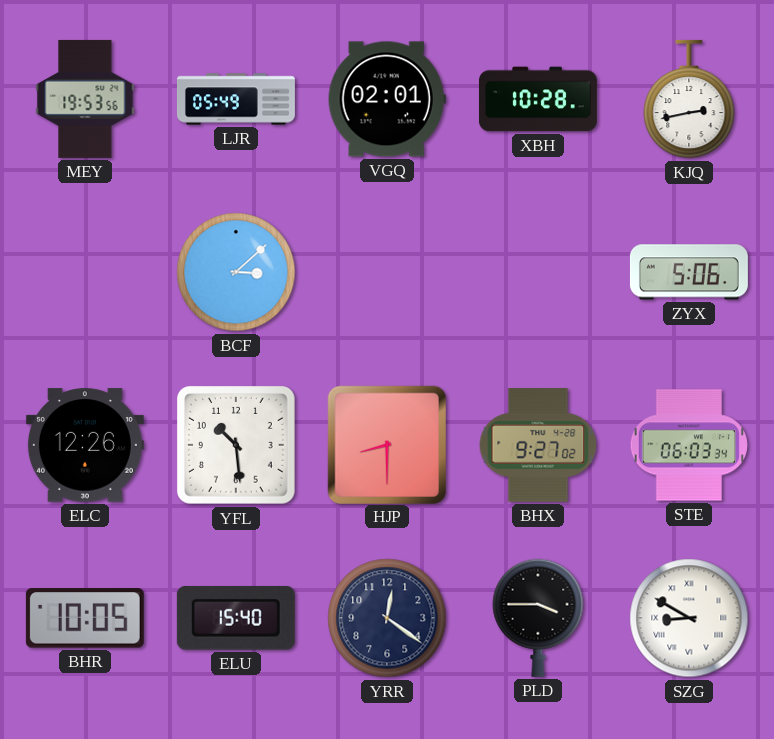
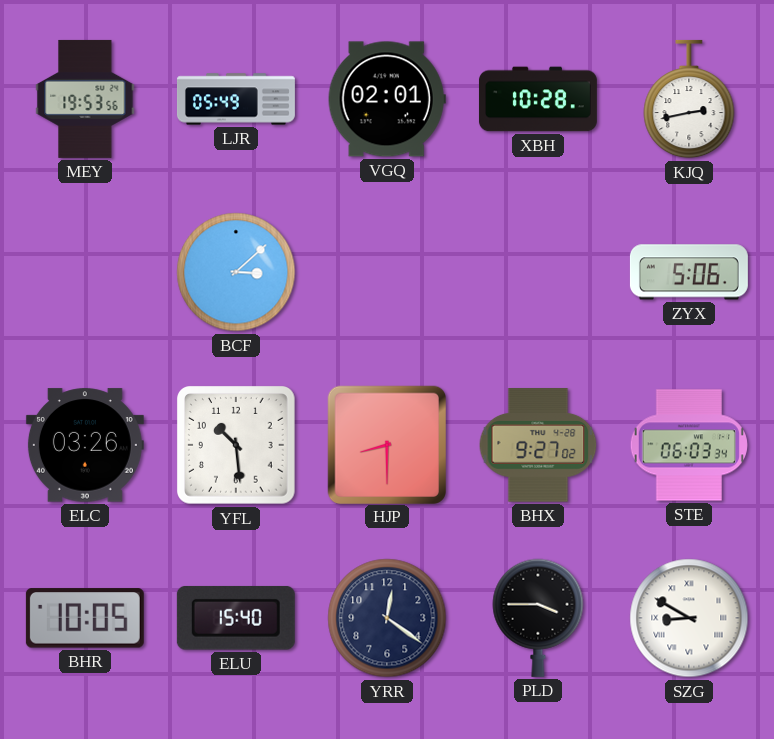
ELC: 12:26 -> 03:26 (85, 445)
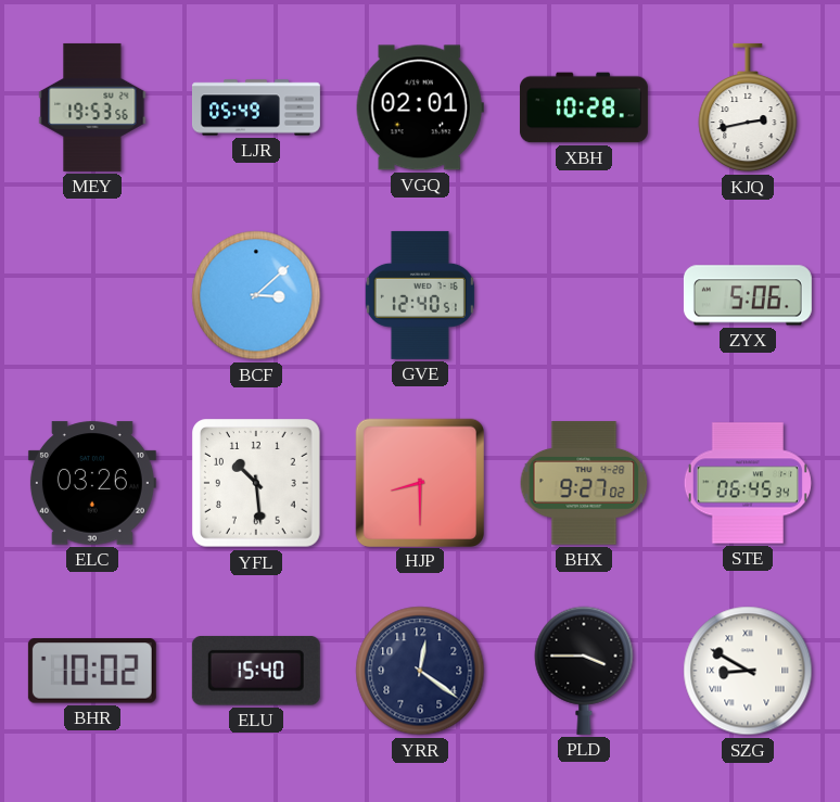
GVE: none -> 12:40 (420, 295)
STE: 06:03 -> 06:45 (748, 483)
BHR: 10:05 -> 10:02 (92, 671)
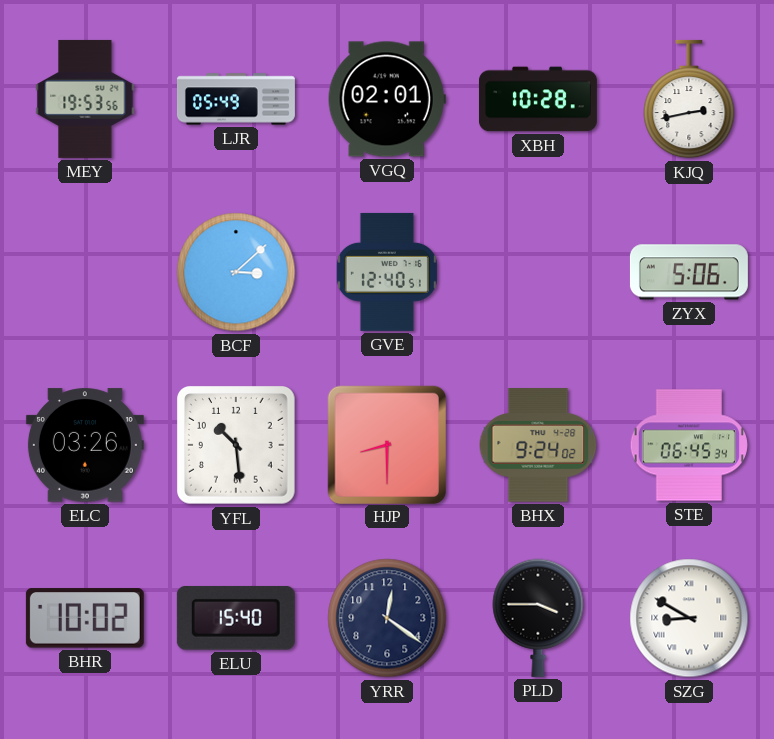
BHX: 9:27 -> 9:24 (538, 445)
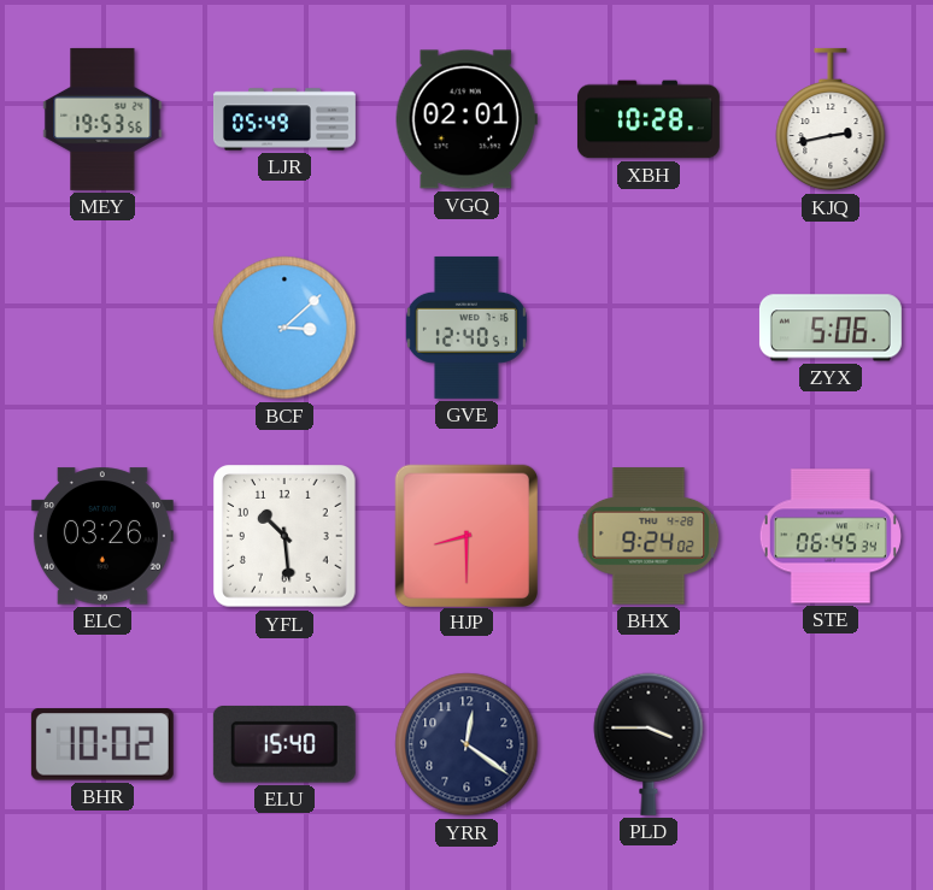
SZG: 8:50 -> none (689, 618)
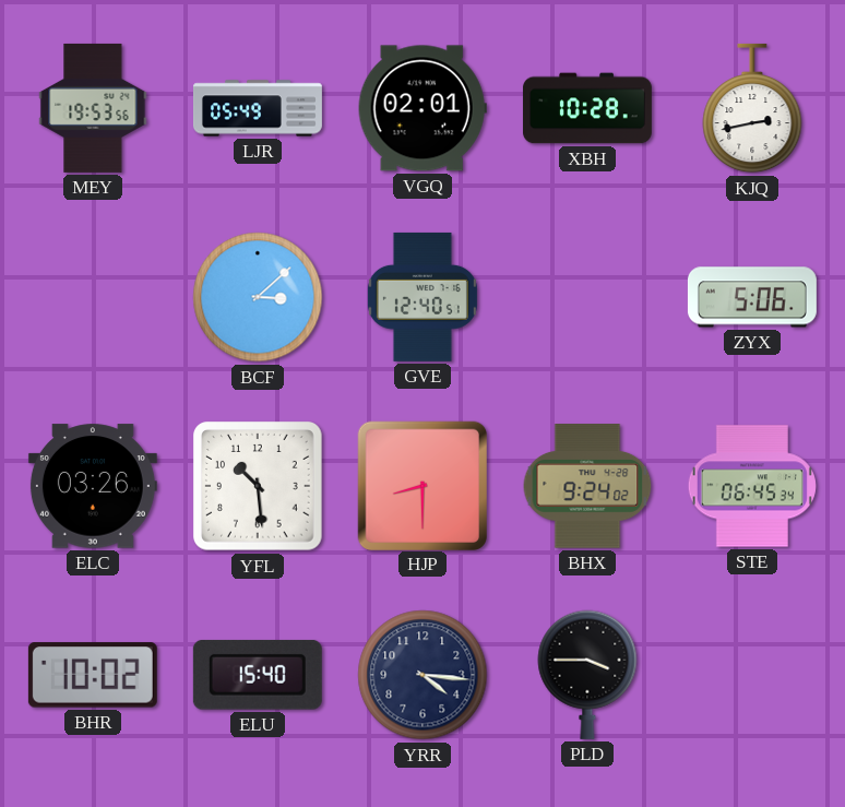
YRR: 12:21 -> 4:16 (422, 675)
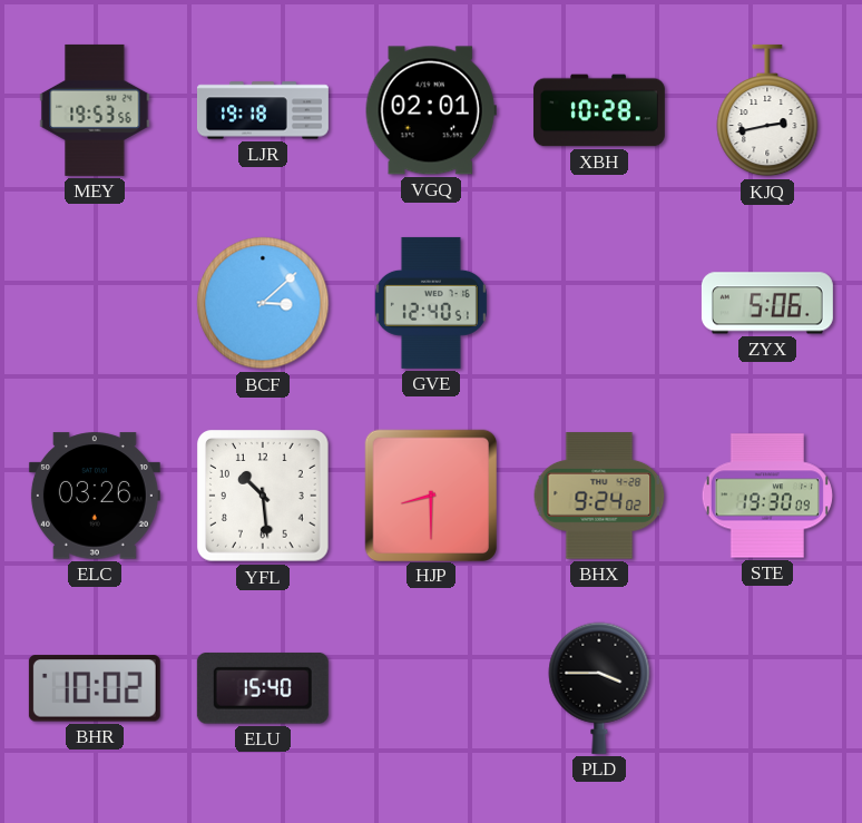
LJR: 05:49 -> 19:18 (263, 110)
STE: 06:45 -> 19:30 (767, 496)
YRR: 4:16 -> none (422, 675)
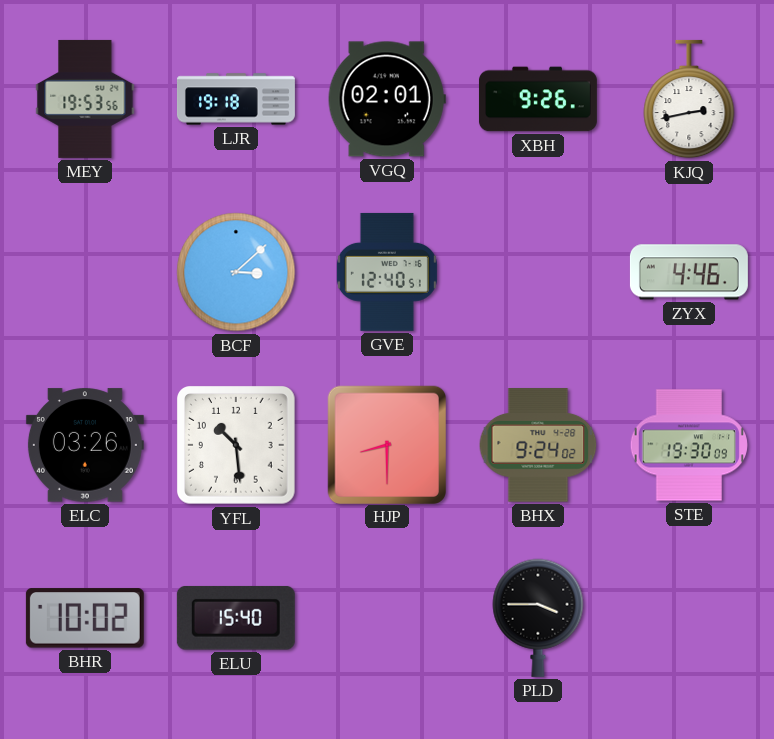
XBH: 10:28 -> 9:26 (538, 99)
ZYX: 5:06 -> 4:46 (689, 272)
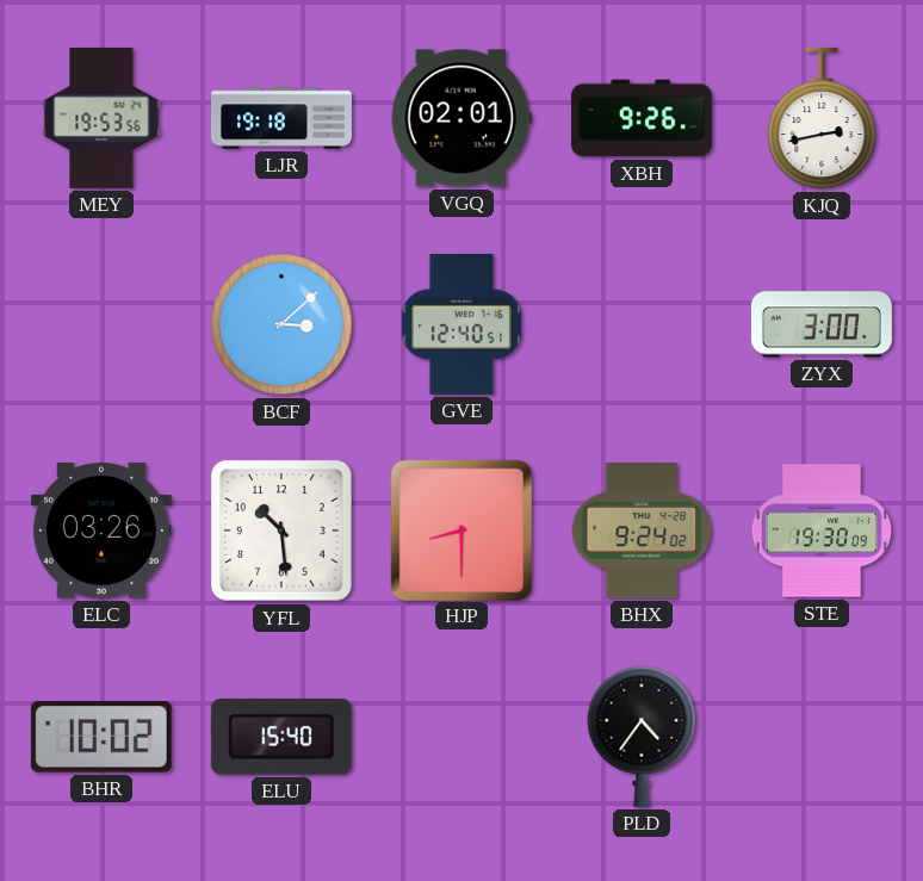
ZYX: 4:46 -> 3:00 (822, 324)
PLD: 3:45 -> 4:36 (642, 737)
